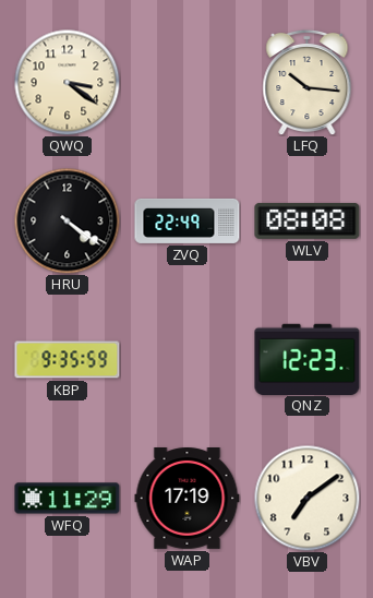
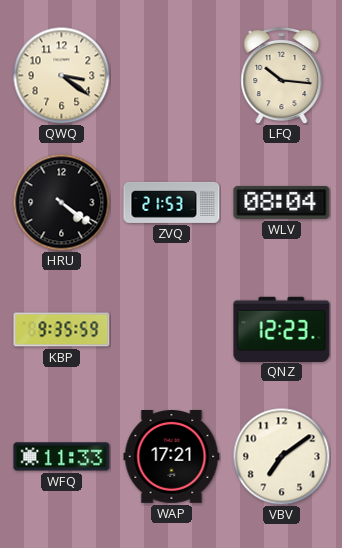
ZVQ: 22:49 -> 21:53 (172, 202)
WLV: 08:08 -> 08:04 (282, 202)
WFQ: 11:29 -> 11:33 (62, 457)
WAP: 17:19 -> 17:21 (172, 457)
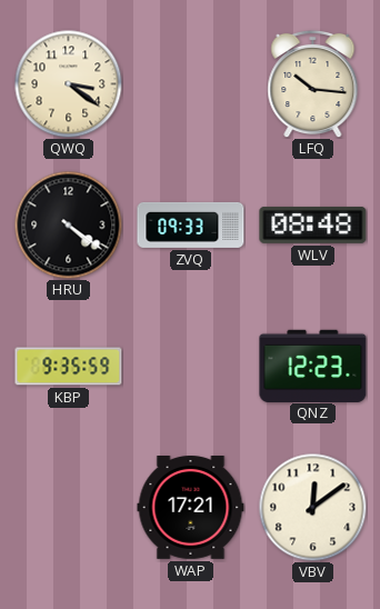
ZVQ: 21:53 -> 09:33 (191, 224)
WLV: 08:04 -> 08:48 (313, 224)
WFQ: 11:33 -> none (62, 457)
VBV: 7:09 -> 12:09 (312, 507)
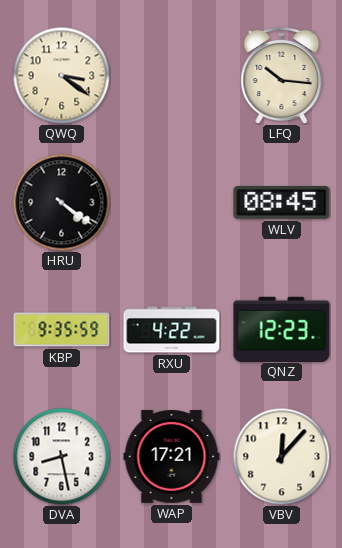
ZVQ: 09:33 -> none (191, 224)
WLV: 08:48 -> 08:45 (282, 202)
RXU: none -> 4:22 (172, 330)
DVA: none -> 8:28 (61, 456)
VBV: 12:09 -> 12:07 (281, 456)
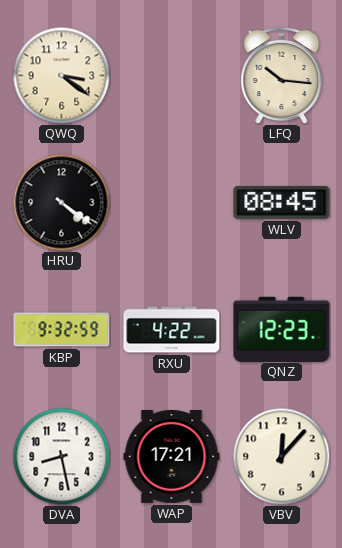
KBP: 9:35 -> 9:32 (62, 330)
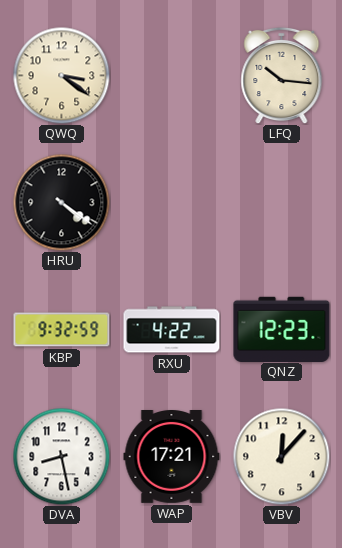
WLV: 08:45 -> none (282, 202)
